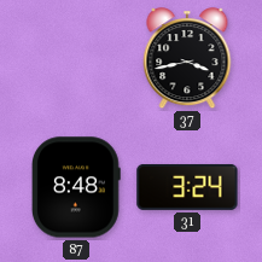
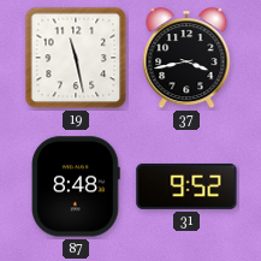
19: none -> 11:28 (76, 58)
31: 3:24 -> 9:52 (186, 186)
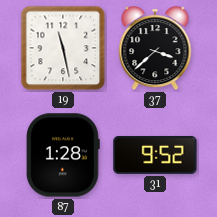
37: 3:43 -> 3:38 (155, 49)
87: 8:48 -> 1:28 (63, 155)
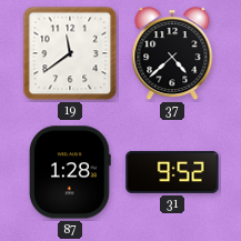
19: 11:28 -> 11:39 (70, 53)
37: 3:38 -> 4:38 (172, 54)
